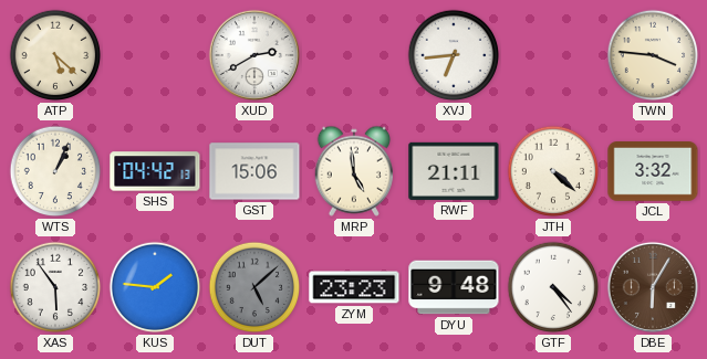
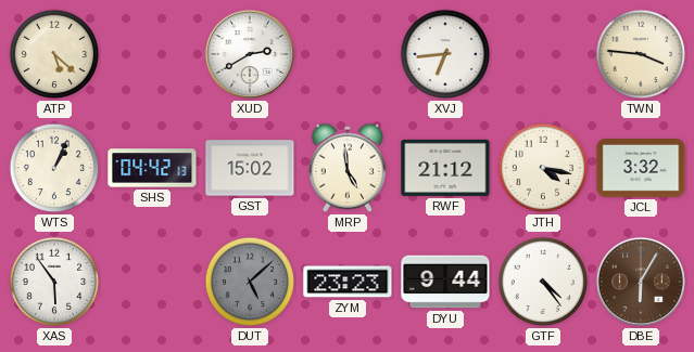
GST: 15:06 -> 15:02 (250, 168)
RWF: 21:11 -> 21:12 (445, 168)
JTH: 4:22 -> 4:17 (543, 168)
KUS: 1:46 -> none (155, 287)
DYU: 9:48 -> 9:44 (445, 282)
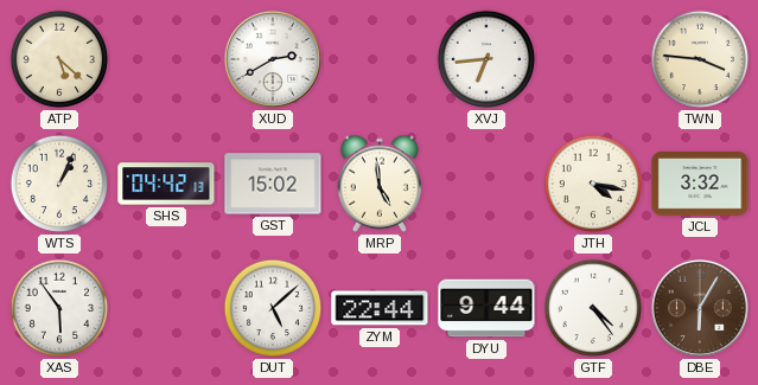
RWF: 21:12 -> none (445, 168)
DUT dial: grey -> white (273, 308)
ZYM: 23:23 -> 22:44 (380, 308)
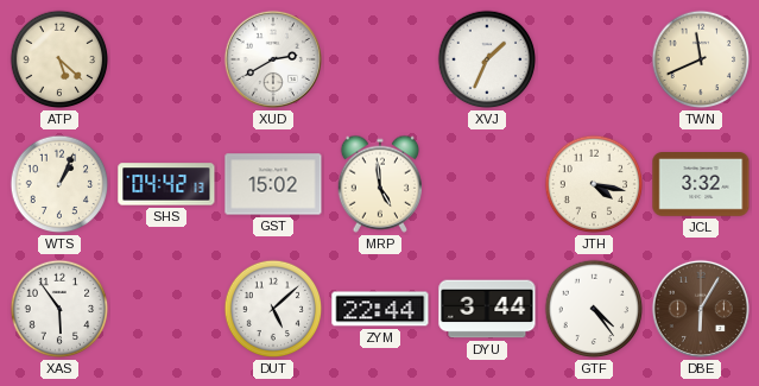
XVJ: 6:44 -> 1:34 (487, 59)
TWN: 3:46 -> 11:41 (701, 59)
DYU: 9:44 -> 3:44 (487, 309)
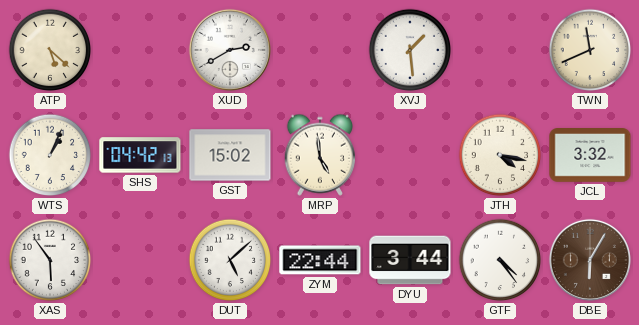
XVJ: 1:34 -> 1:29 (410, 50)
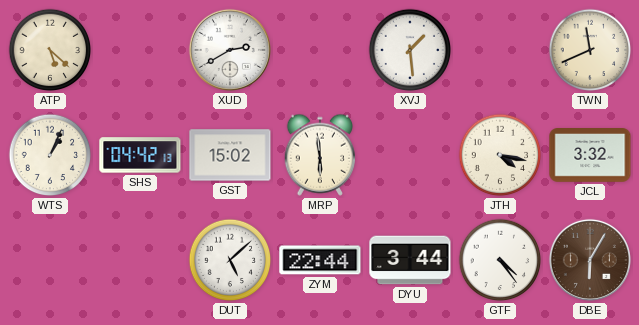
MRP: 4:59 -> 5:59 (319, 155)
XAS: 5:54 -> none (50, 260)
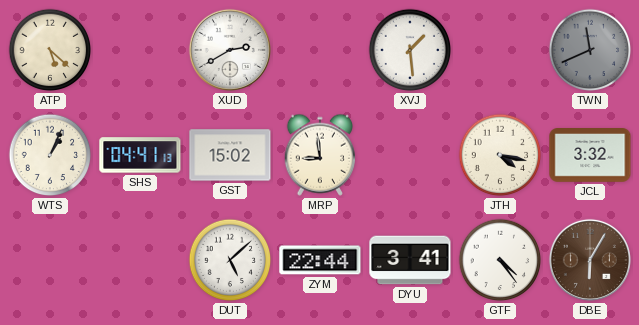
TWN dial: cream -> grey (590, 50)
SHS: 04:42 -> 04:41 (140, 155)
MRP: 5:59 -> 8:59 (319, 155)
DYU: 3:44 -> 3:41 (410, 260)
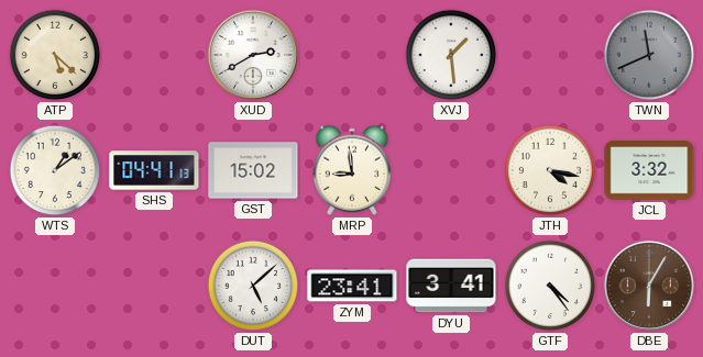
WTS: 1:04 -> 1:09 (55, 170)
ZYM: 22:44 -> 23:41 (352, 286)
